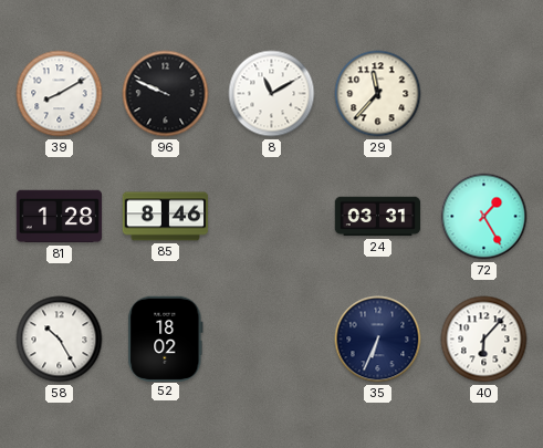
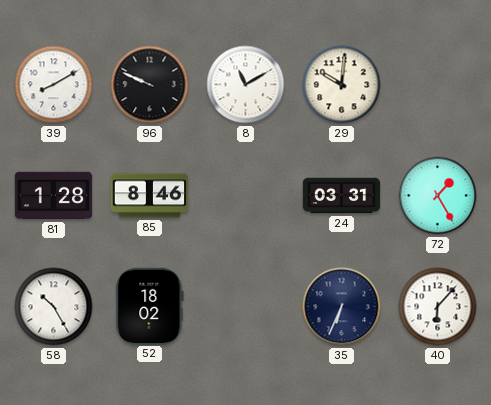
29: 11:37 -> 10:01 (342, 85)
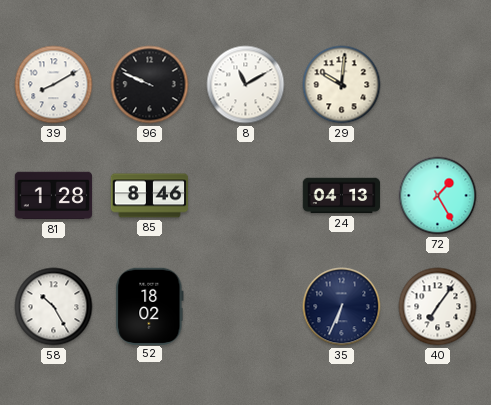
24: 03:31 -> 04:13 (342, 196)
40: 6:07 -> 7:06 (438, 307)
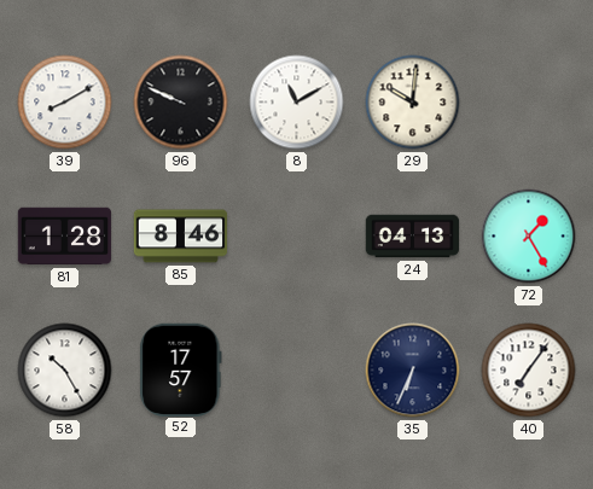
52: 18:02 -> 17:57 (181, 369)
